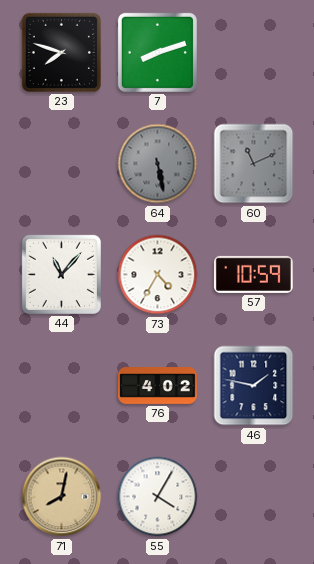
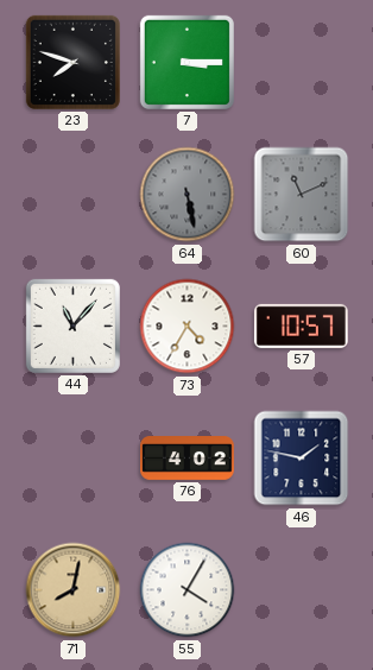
7: 8:12 -> 3:15 (186, 62)
57: 10:59 -> 10:57 (301, 325)
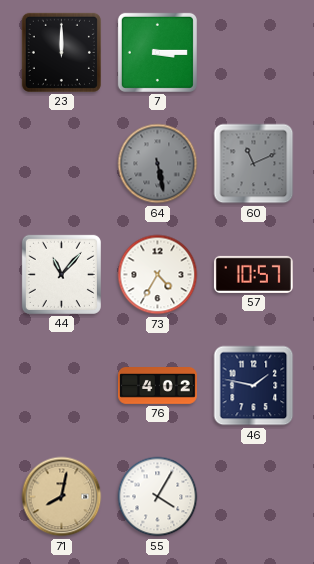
23: 7:48 -> 12:00 (61, 52)
